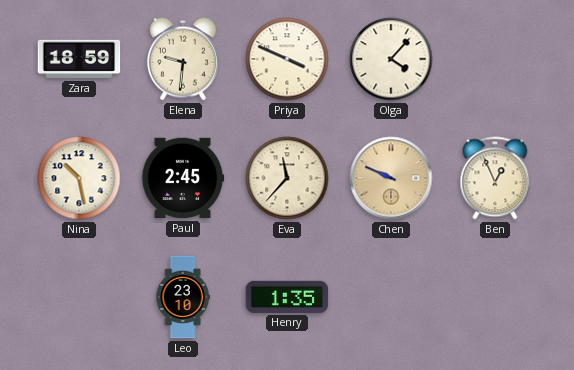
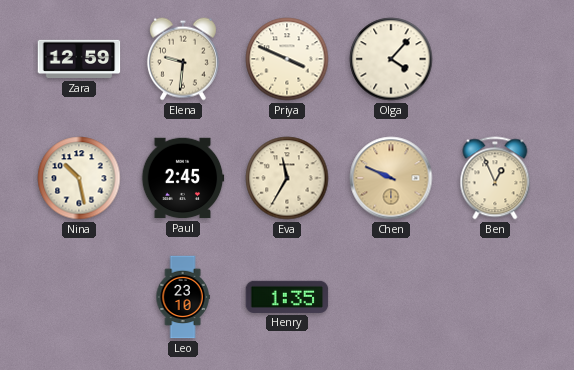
Zara: 18:59 -> 12:59 (79, 59)
Eva: 11:37 -> 11:35 (287, 178)
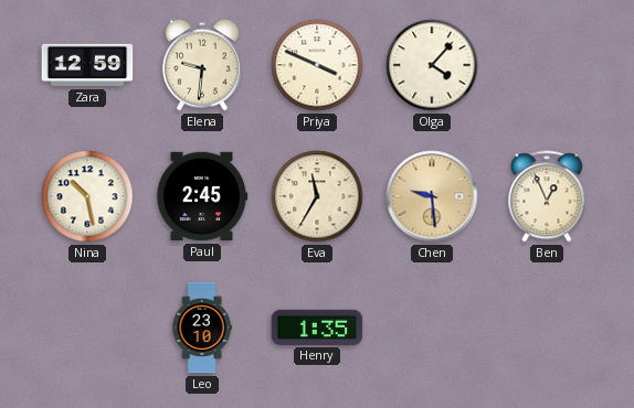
Chen: 9:49 -> 9:29 (432, 196)
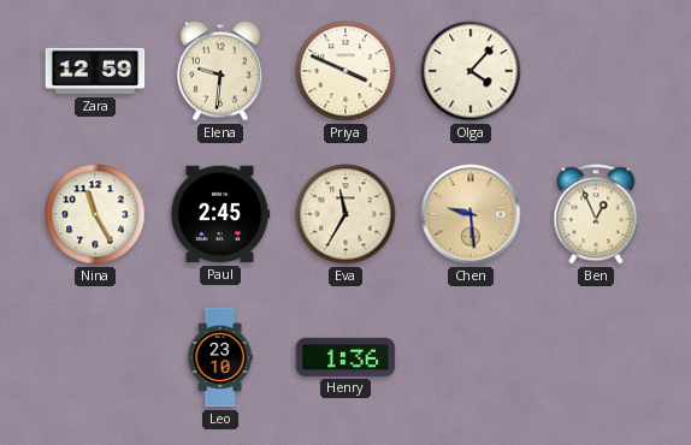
Nina: 10:28 -> 11:25 (95, 214)
Henry: 1:35 -> 1:36 (345, 357)
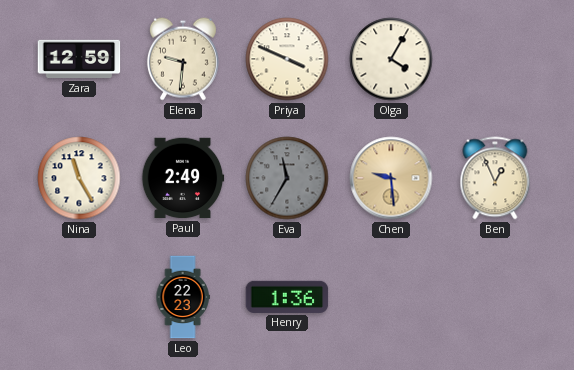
Olga: 4:07 -> 4:05 (391, 59)
Paul: 2:45 -> 2:49 (183, 178)
Eva dial: cream -> grey (287, 178)
Leo: 23:10 -> 22:23 (183, 297)
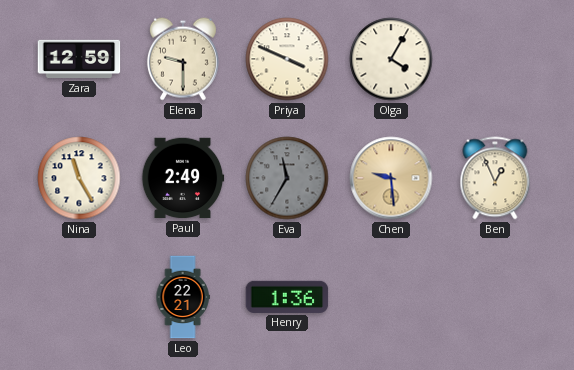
Elena: 9:31 -> 9:30 (183, 59)
Leo: 22:23 -> 22:21 (183, 297)
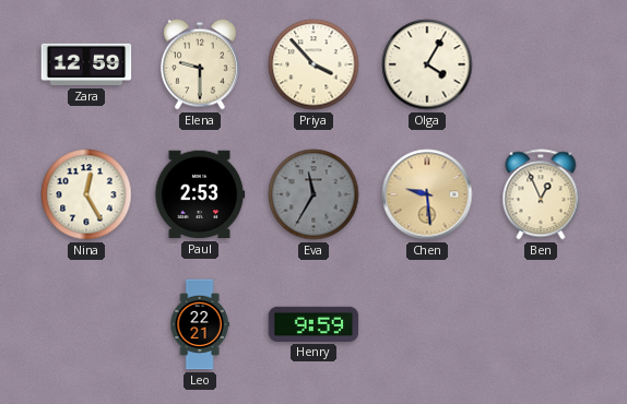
Priya: 3:49 -> 3:53 (313, 64)
Nina: 11:25 -> 12:25 (86, 194)
Paul: 2:49 -> 2:53 (200, 194)
Henry: 1:36 -> 9:59 (313, 324)
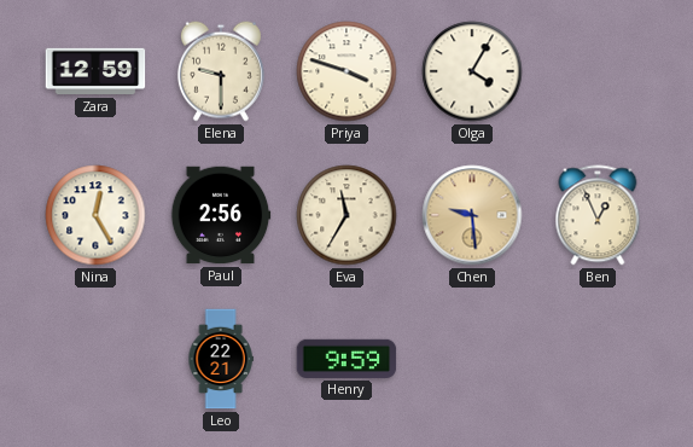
Priya: 3:53 -> 3:48 (346, 71)
Paul: 2:53 -> 2:56 (221, 215)
Eva dial: grey -> cream (346, 215)
